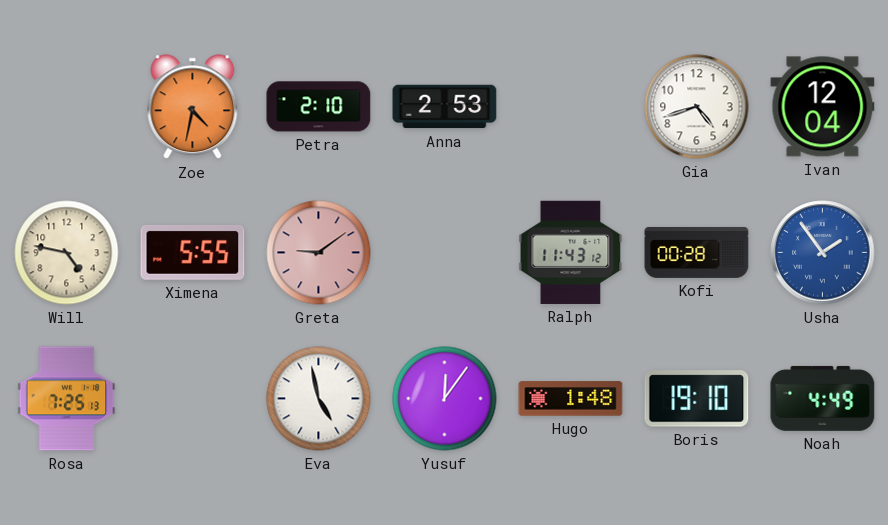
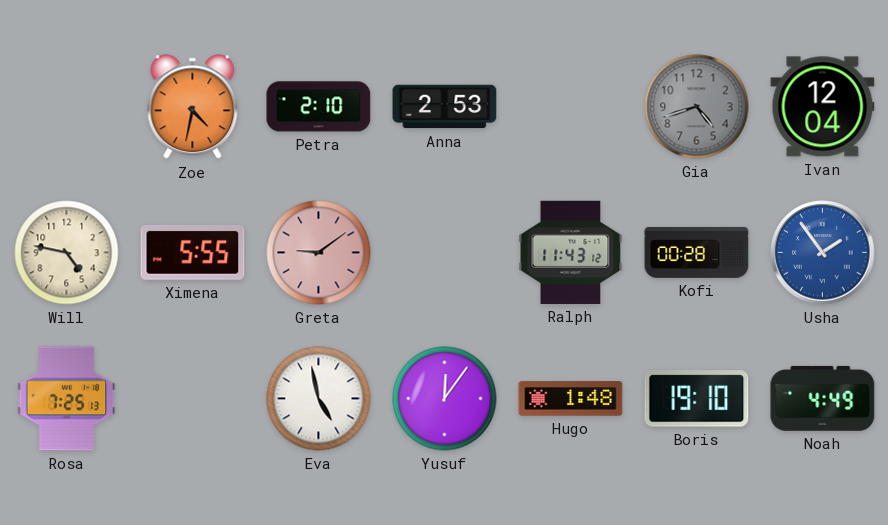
Gia dial: white -> grey (697, 107)
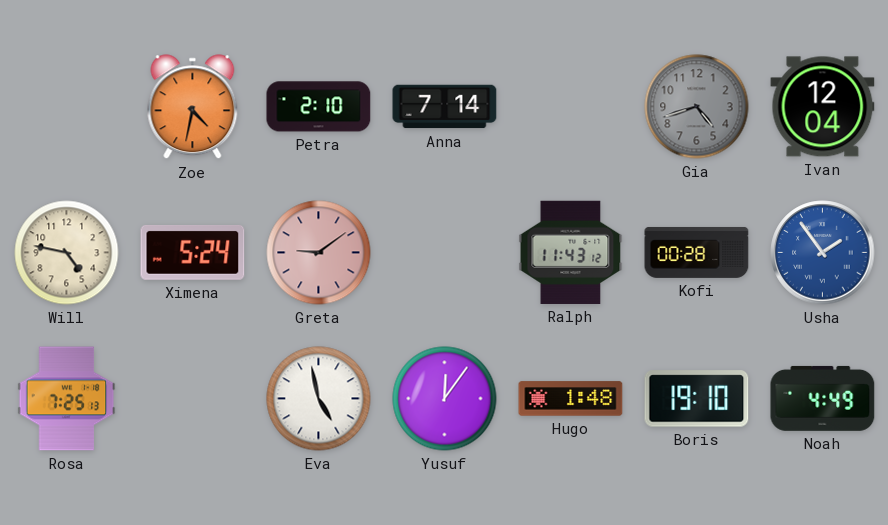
Anna: 2:53 -> 7:14 (445, 107)
Ximena: 5:55 -> 5:24 (193, 253)
